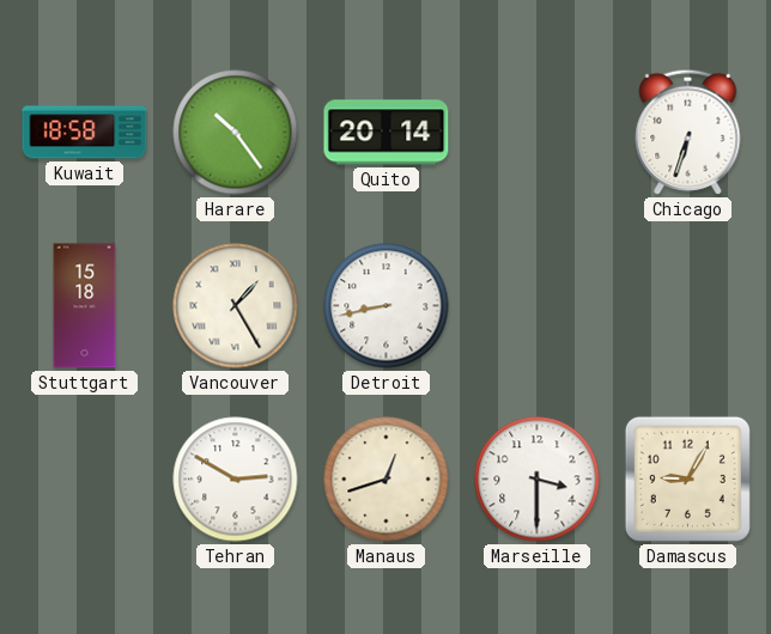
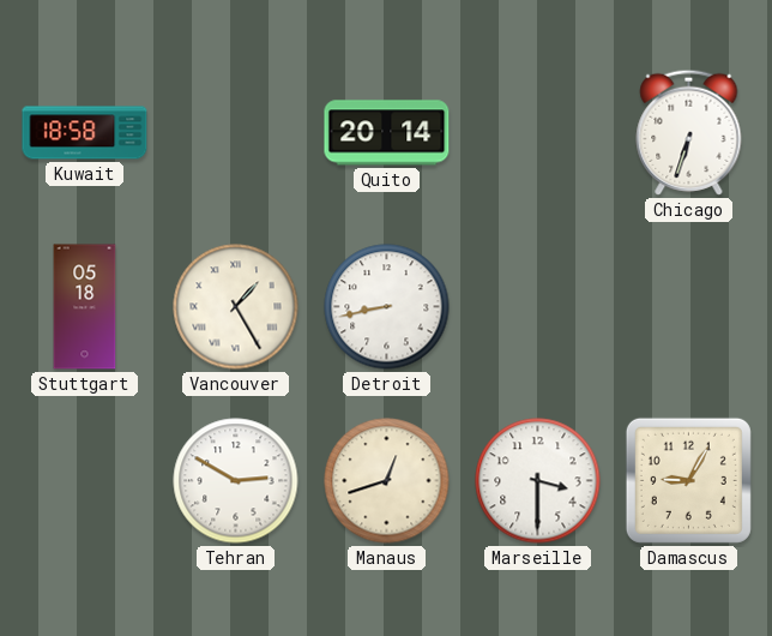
Harare: 10:24 -> none (236, 133)
Stuttgart: 15:18 -> 05:18 (85, 307)
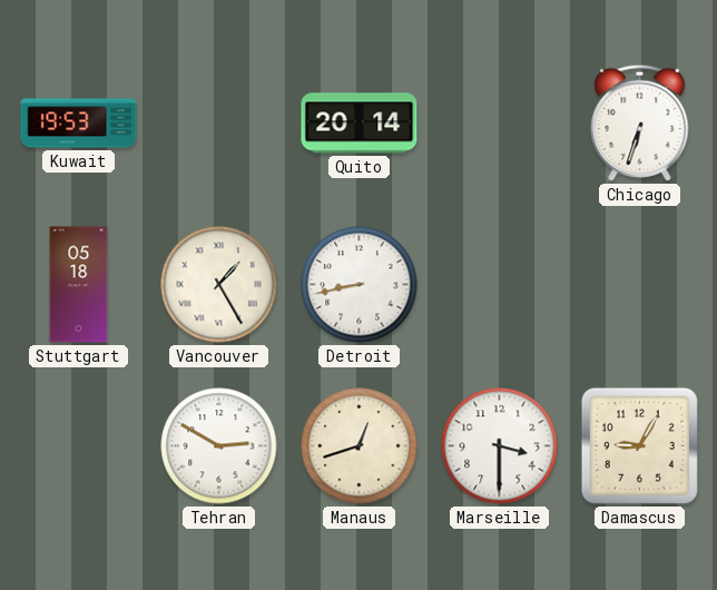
Kuwait: 18:58 -> 19:53 (79, 124)
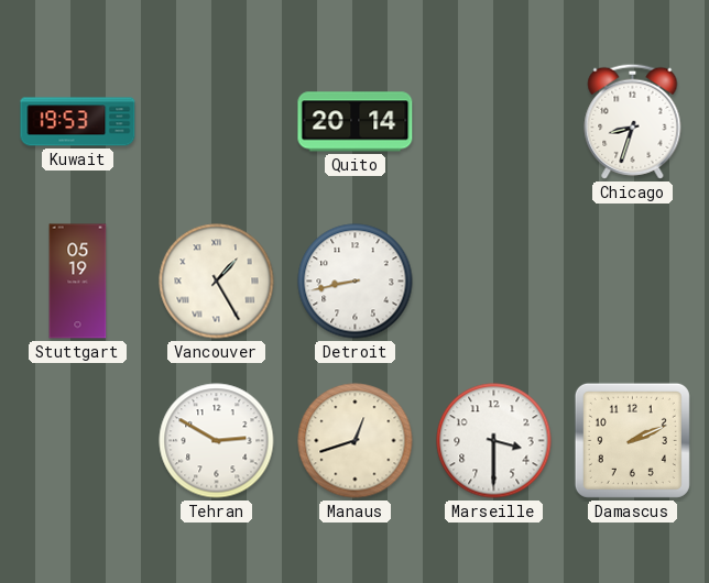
Chicago: 6:33 -> 8:33 (633, 121)
Stuttgart: 05:18 -> 05:19 (78, 282)
Damascus: 9:05 -> 2:11 (632, 440)
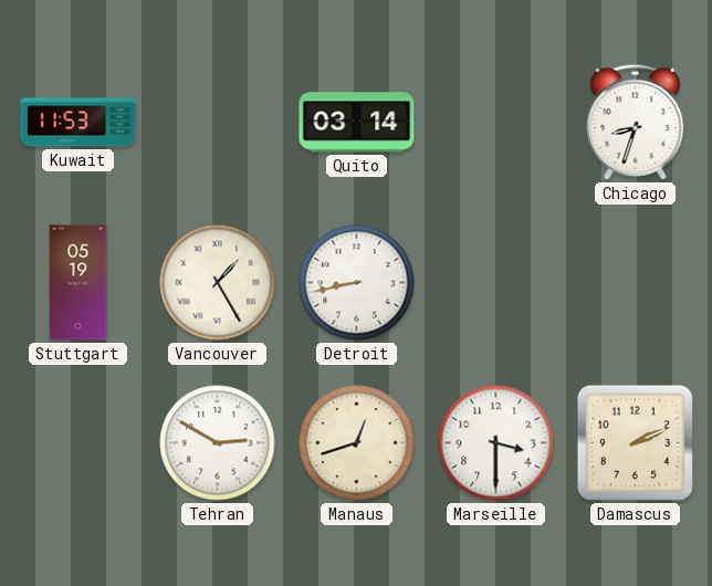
Kuwait: 19:53 -> 11:53 (78, 123)
Quito: 20:14 -> 03:14 (357, 123)
